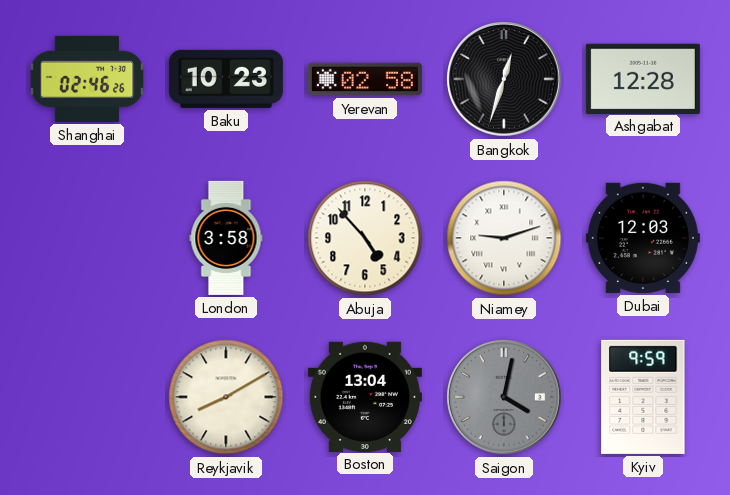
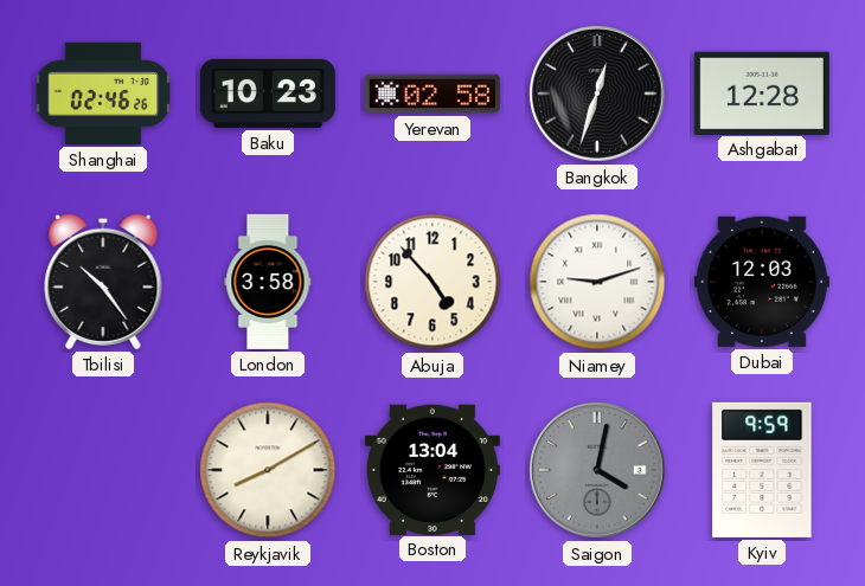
Tbilisi: none -> 10:24 (103, 282)
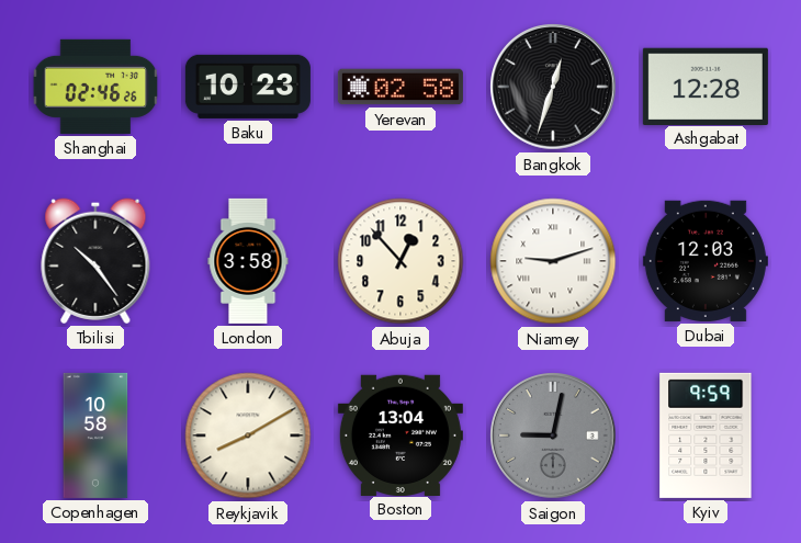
Abuja: 4:53 -> 12:53 (400, 261)
Copenhagen: none -> 10:58 (95, 435)
Saigon: 4:02 -> 9:02 (553, 435)
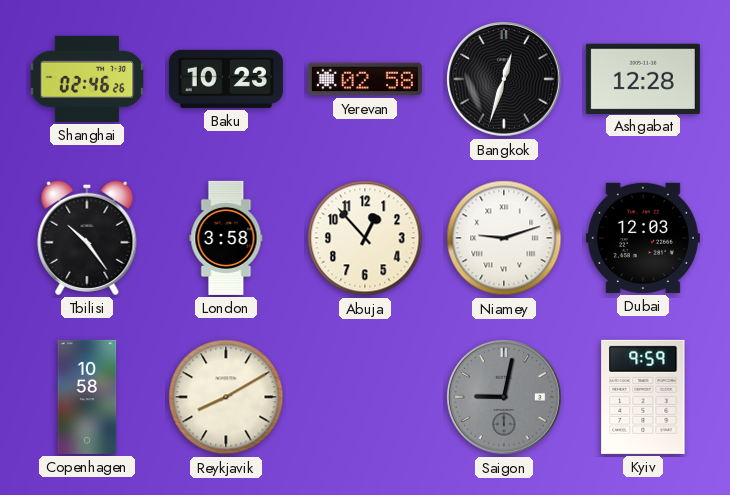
Boston: 13:04 -> none (400, 434)
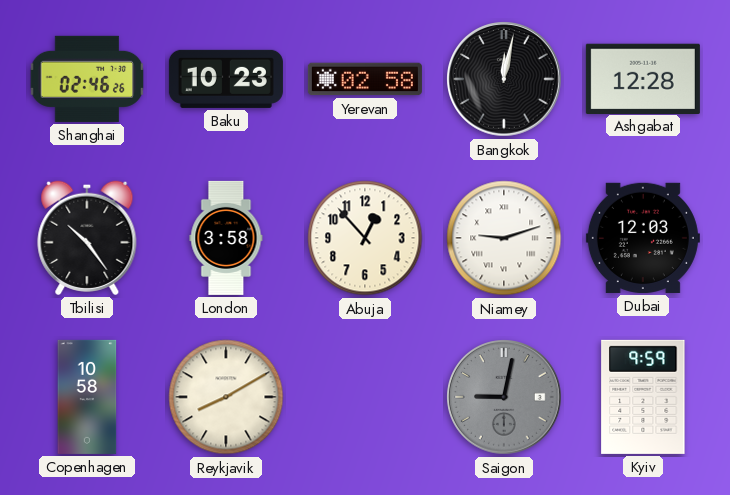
Bangkok: 12:33 -> 12:02 (504, 79)
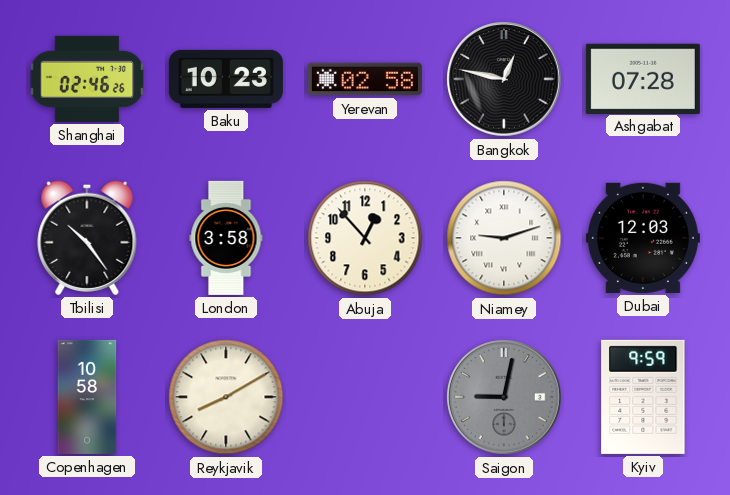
Bangkok: 12:02 -> 12:47 (504, 79)
Ashgabat: 12:28 -> 07:28 (643, 78)
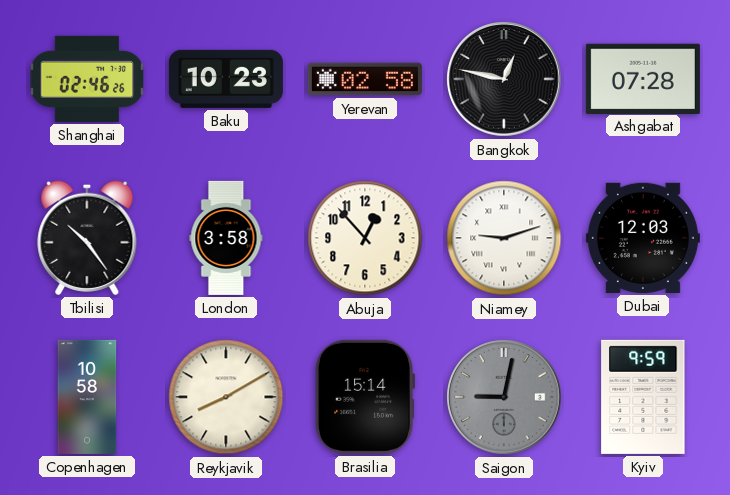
Brasilia: none -> 15:14 (365, 397)
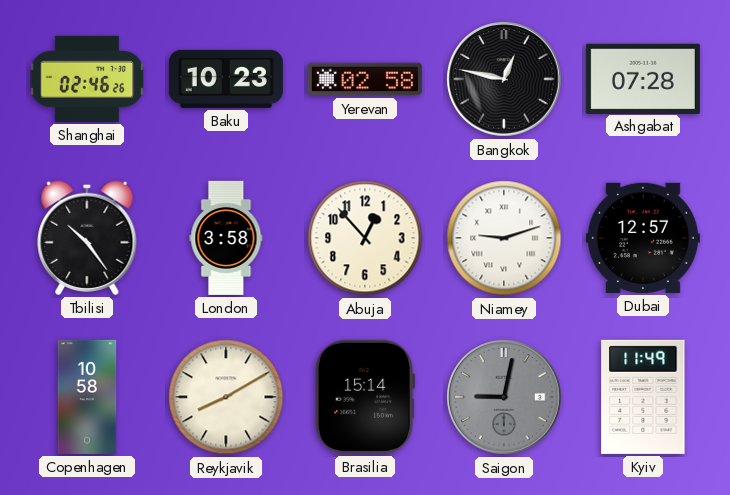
Dubai: 12:03 -> 12:57 (643, 238)
Kyiv: 9:59 -> 11:49 (643, 397)
